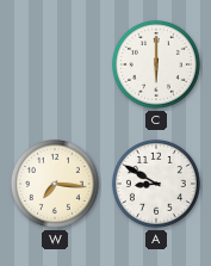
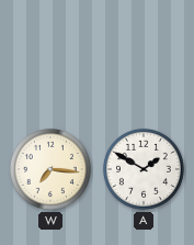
C: 6:00 -> none (156, 64)
A: 8:50 -> 1:50 (144, 169)
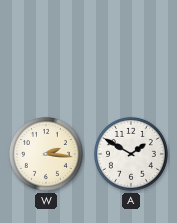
W: 7:16 -> 2:16 (46, 154)
